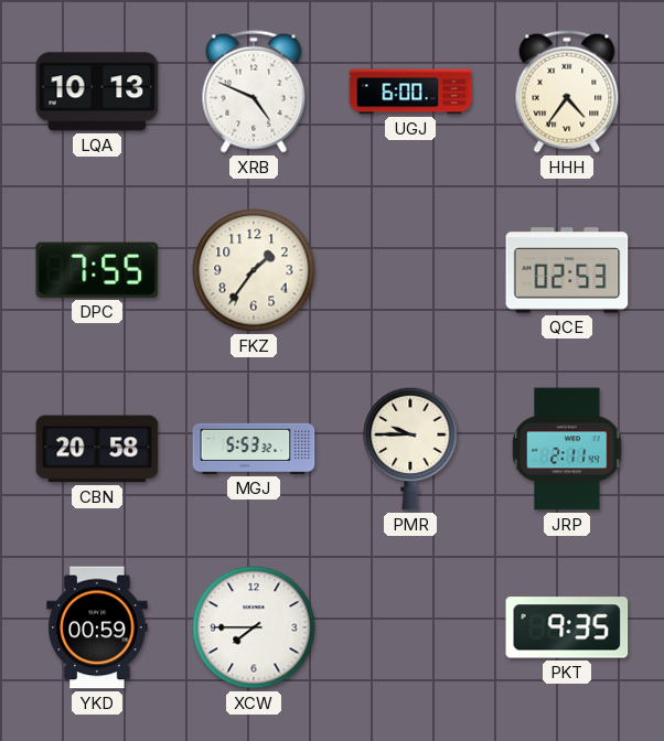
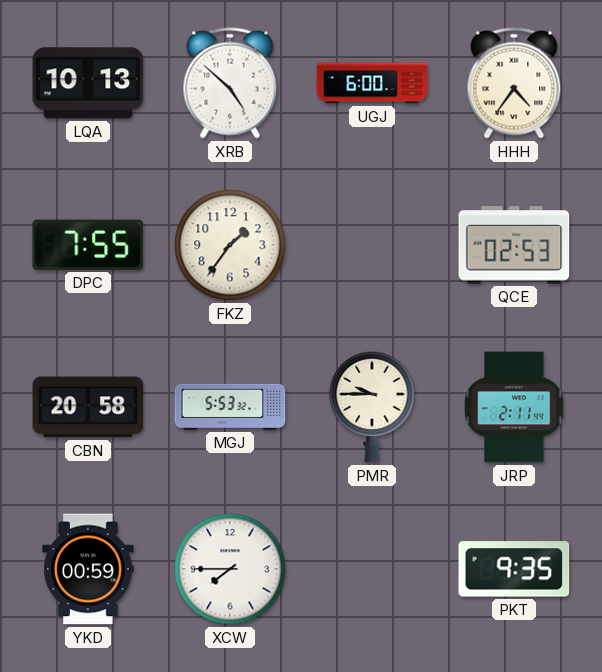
XRB: 4:49 -> 4:52 (230, 83)
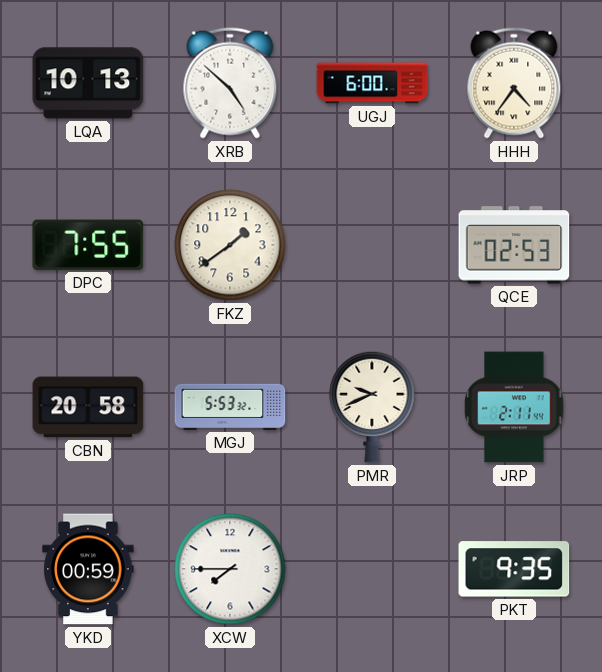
FKZ: 1:36 -> 1:39 (230, 245)
PMR: 9:45 -> 9:41 (372, 407)
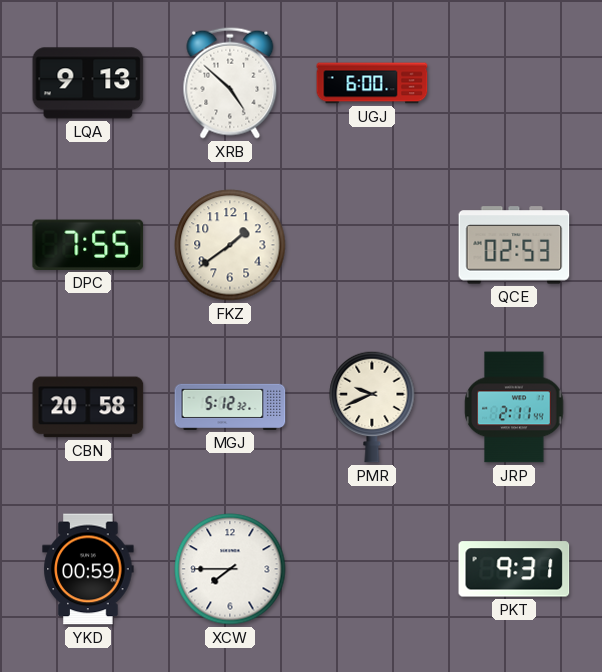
LQA: 10:13 -> 9:13 (88, 83)
HHH: 4:36 -> none (514, 83)
MGJ: 5:53 -> 5:12 (230, 407)
PKT: 9:35 -> 9:31 (514, 569)
